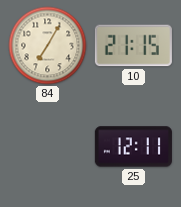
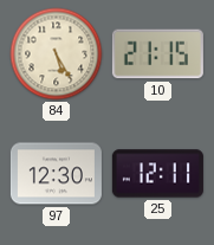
84: 7:05 -> 5:25 (57, 54)
97: none -> 12:30 (56, 174)
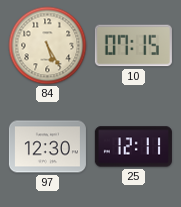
10: 21:15 -> 07:15 (133, 46)
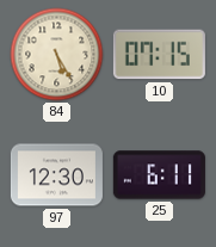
25: 12:11 -> 6:11 (159, 175)
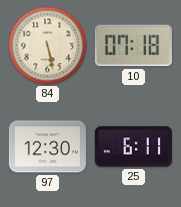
84: 5:25 -> 5:28 (48, 46)
10: 07:15 -> 07:18 (133, 46)
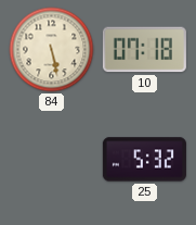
97: 12:30 -> none (47, 147)
25: 6:11 -> 5:32 (144, 160)
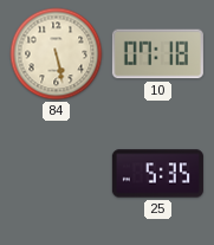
25: 5:32 -> 5:35 (157, 174)
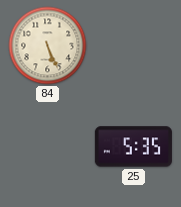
84: 5:28 -> 5:26 (48, 46)
10: 07:18 -> none (157, 54)
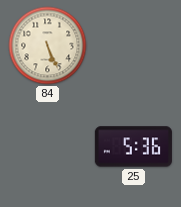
25: 5:35 -> 5:36 (133, 147)
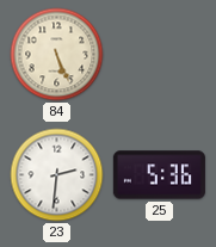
23: none -> 2:31 (57, 175)
